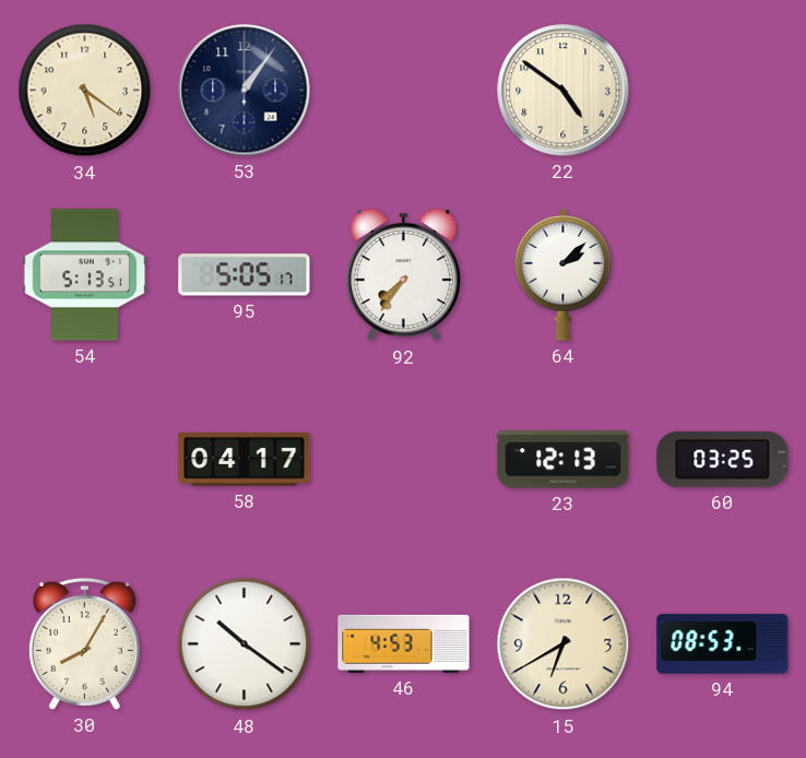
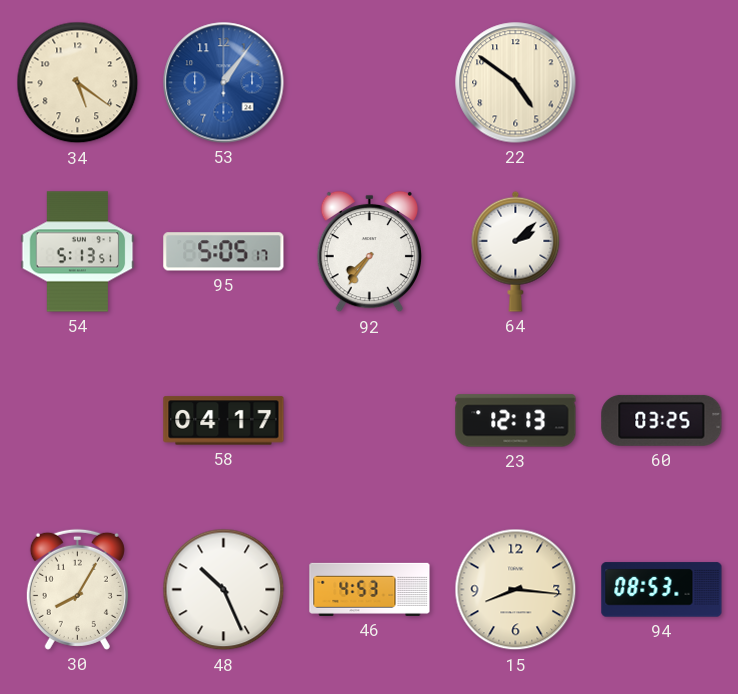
53 dial: navy -> blue (224, 83)
48: 10:21 -> 10:26 (224, 590)
15: 6:40 -> 8:16 (516, 590)
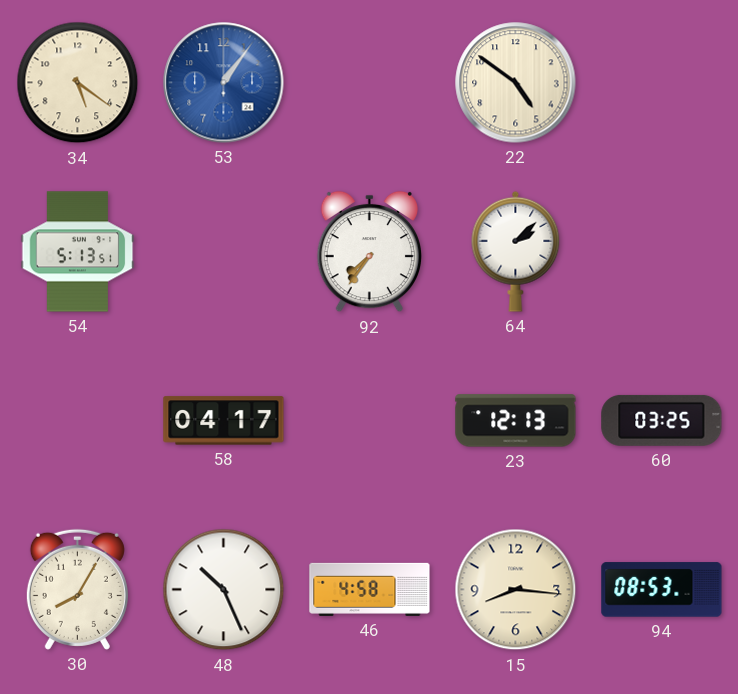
95: 5:05 -> none (224, 252)
46: 4:53 -> 4:58 (370, 589)
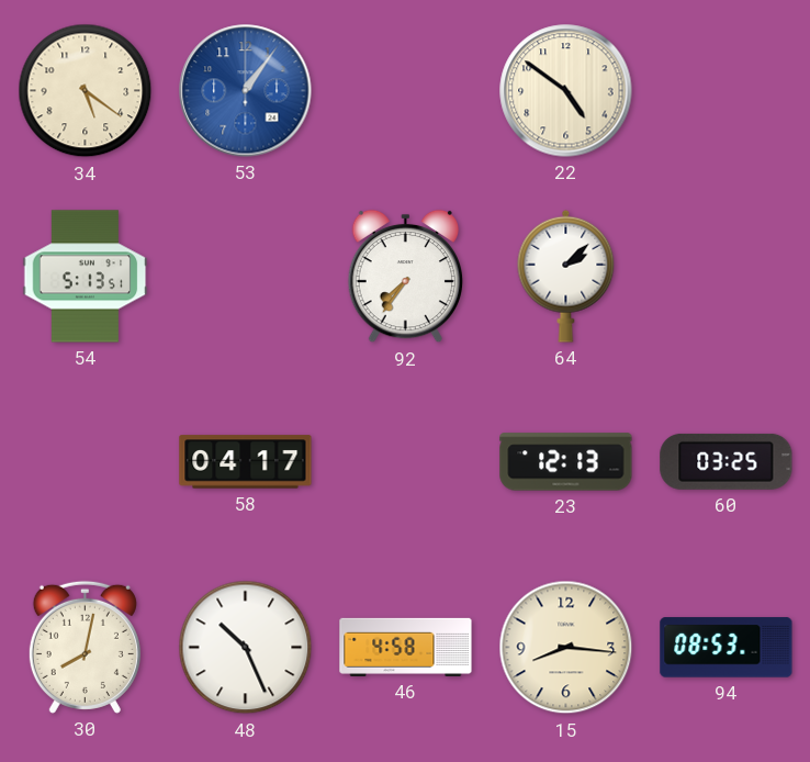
30: 8:05 -> 8:02 (85, 647)
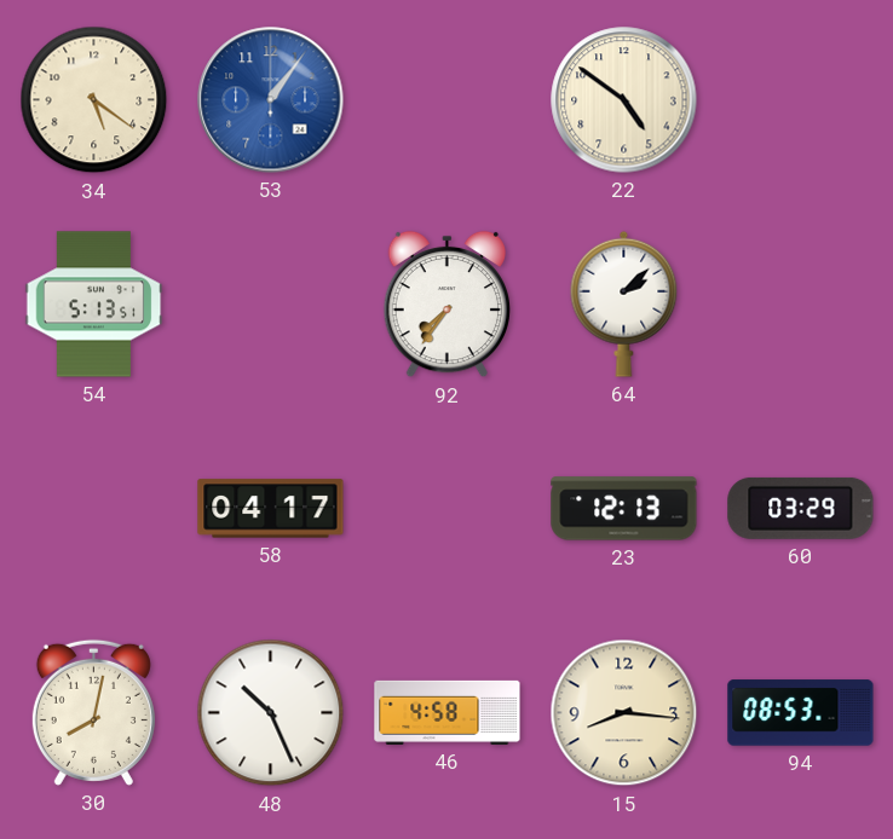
60: 03:25 -> 03:29 (801, 508)
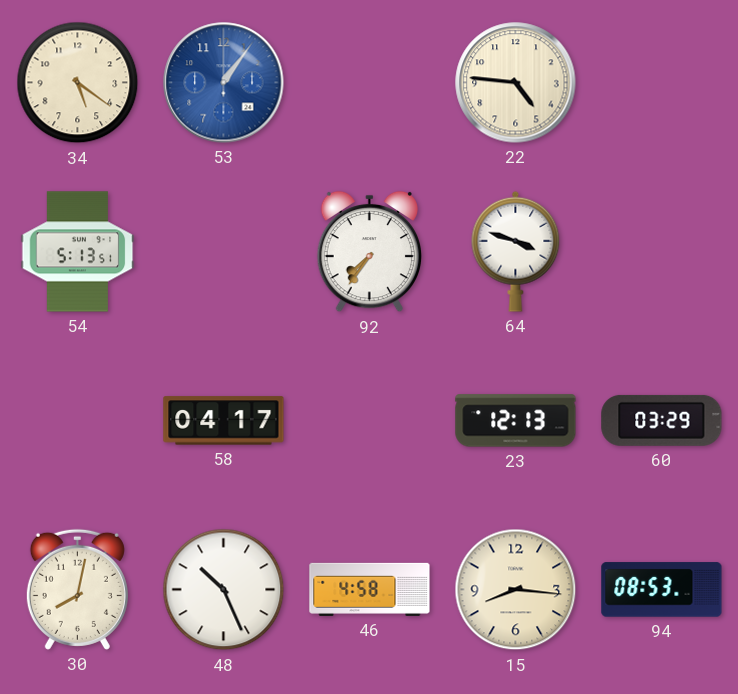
22: 4:51 -> 4:46 (516, 83)
64: 2:08 -> 3:48 (516, 251)
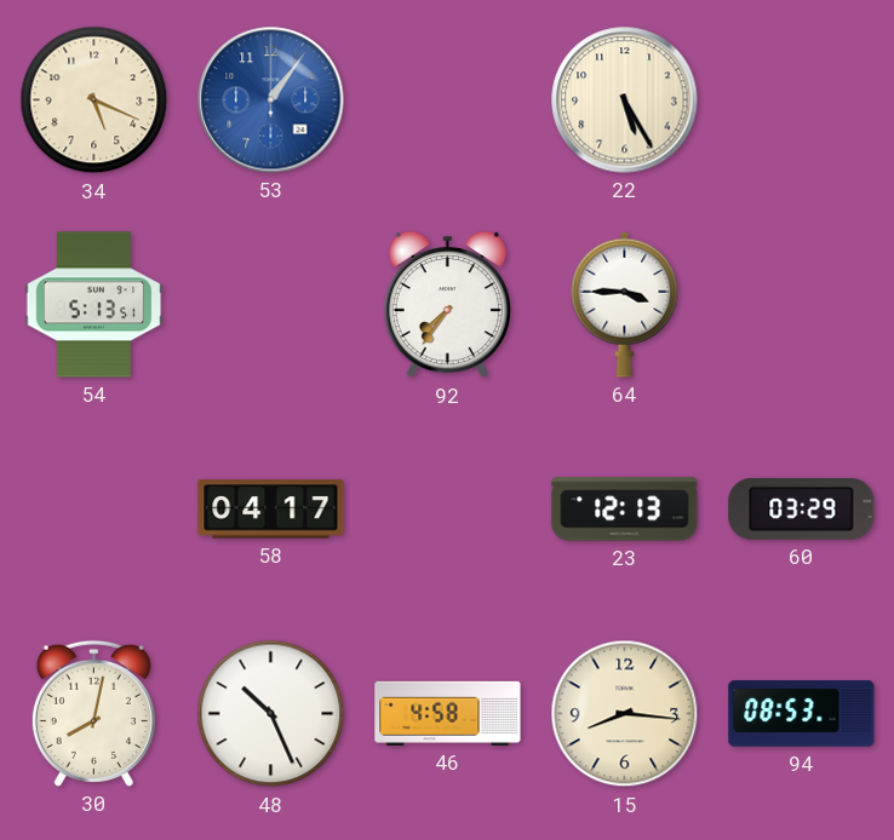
34: 5:21 -> 5:19 (94, 100)
22: 4:46 -> 5:25 (625, 100)
64: 3:48 -> 3:45 (625, 304)
